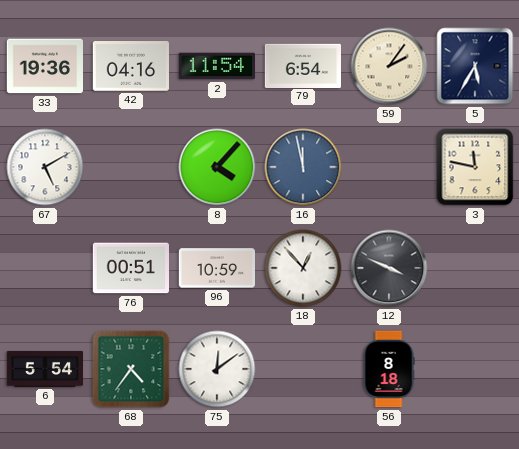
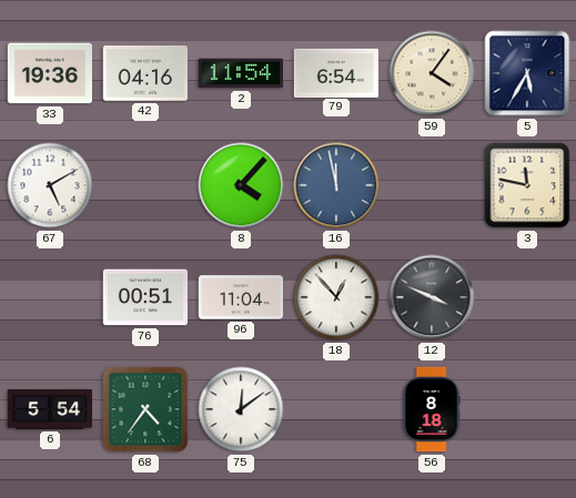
59: 2:06 -> 4:06 (432, 73)
96: 10:59 -> 11:04 (240, 297)
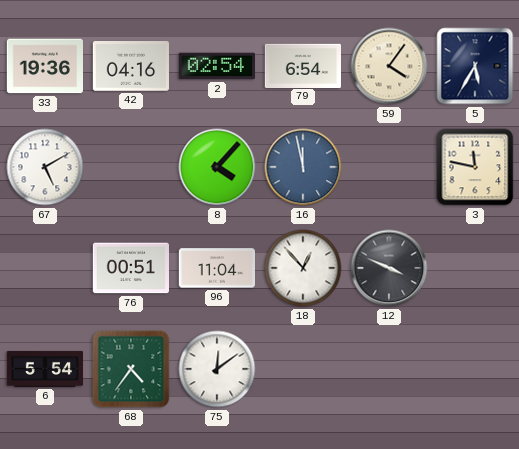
2: 11:54 -> 02:54 (216, 66)
56: 8:18 -> none (432, 409)
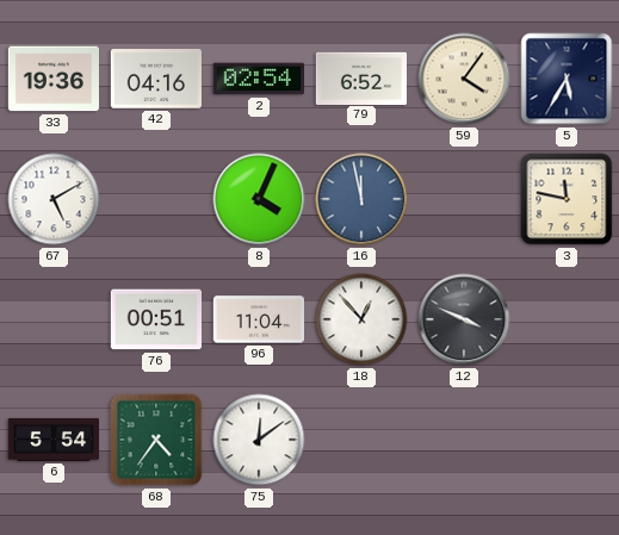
79: 6:54 -> 6:52 (360, 77)
8: 4:07 -> 4:04 (259, 199)
